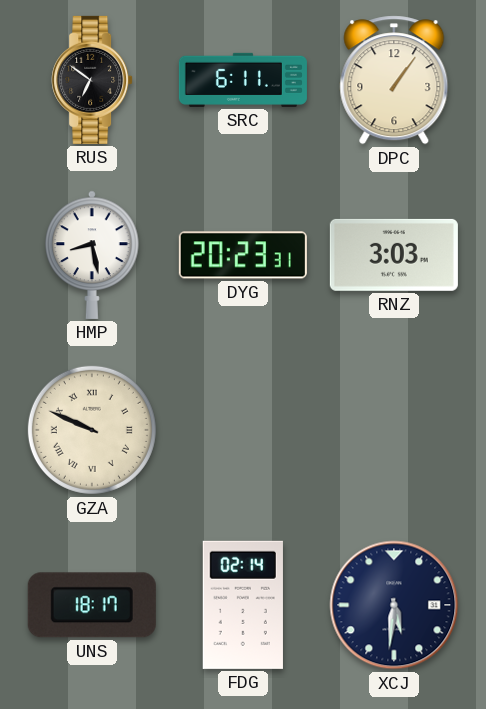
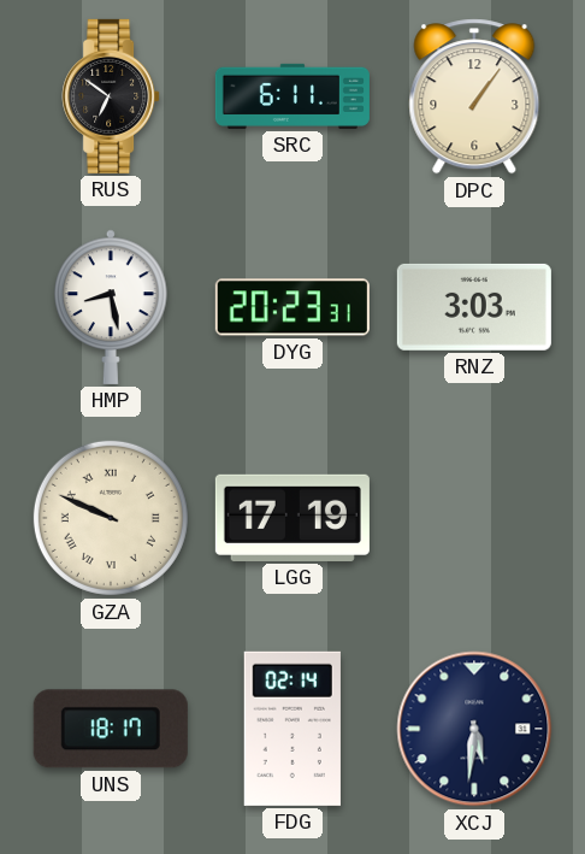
LGG: none -> 17:19 (292, 518)
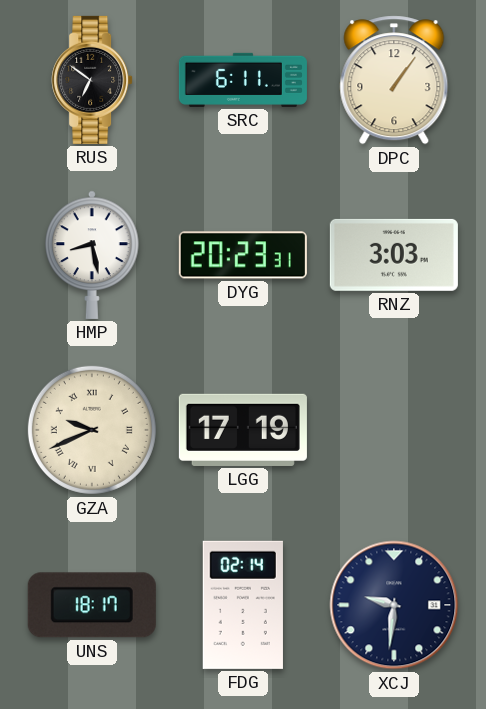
GZA: 9:49 -> 9:41 (92, 430)
XCJ: 5:31 -> 9:31 (394, 605)
